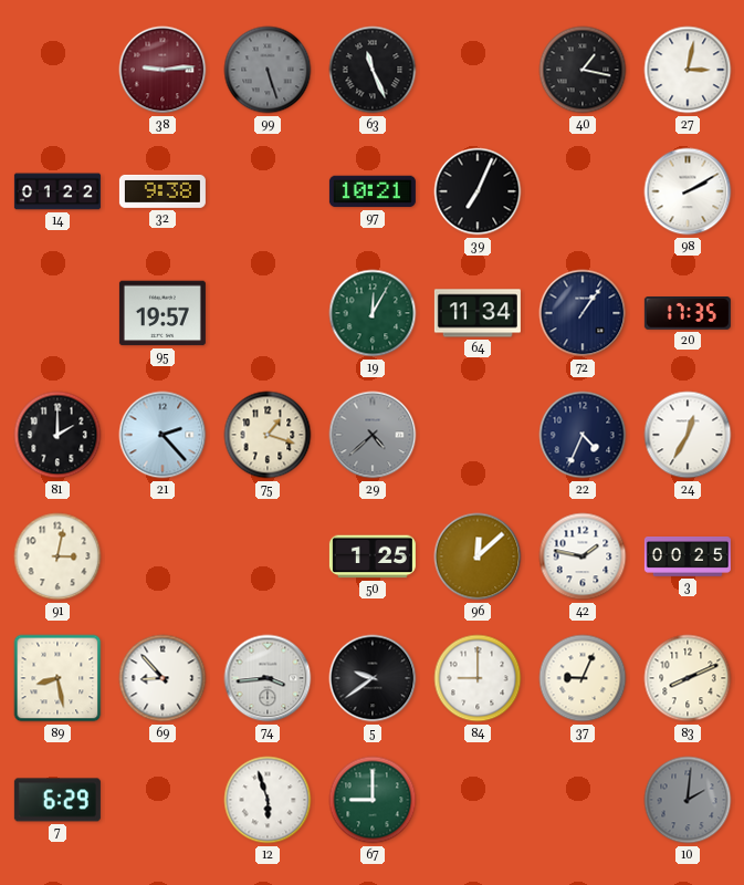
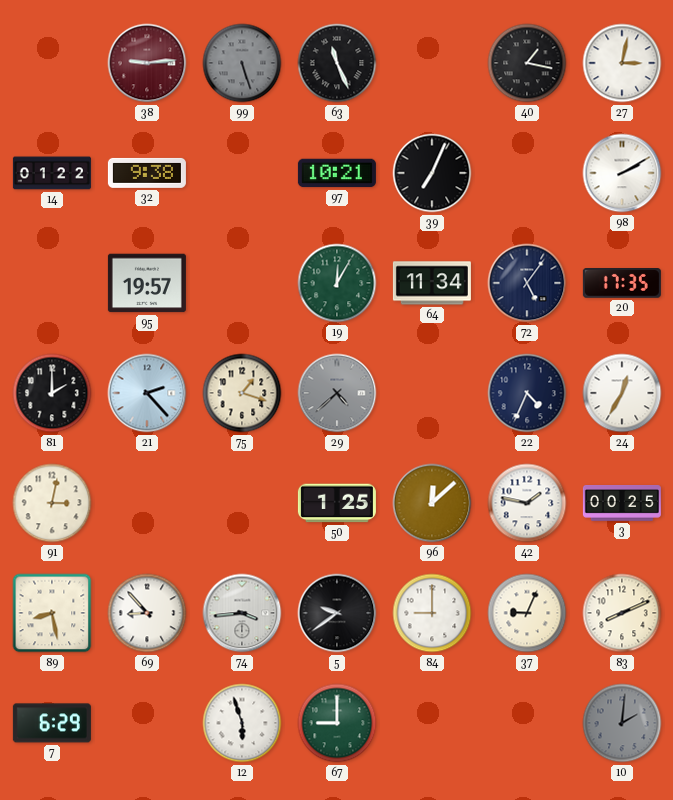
72: 1:06 -> 5:06 (527, 283)
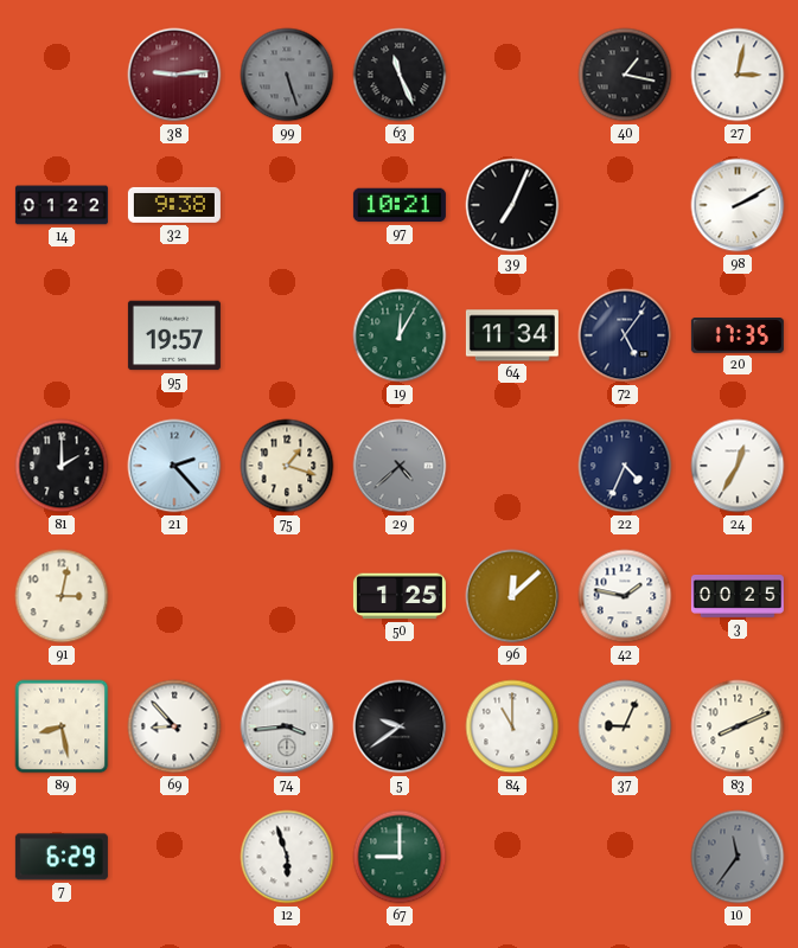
84: 9:00 -> 11:00 (512, 726)
10: 2:01 -> 11:36 (738, 857)
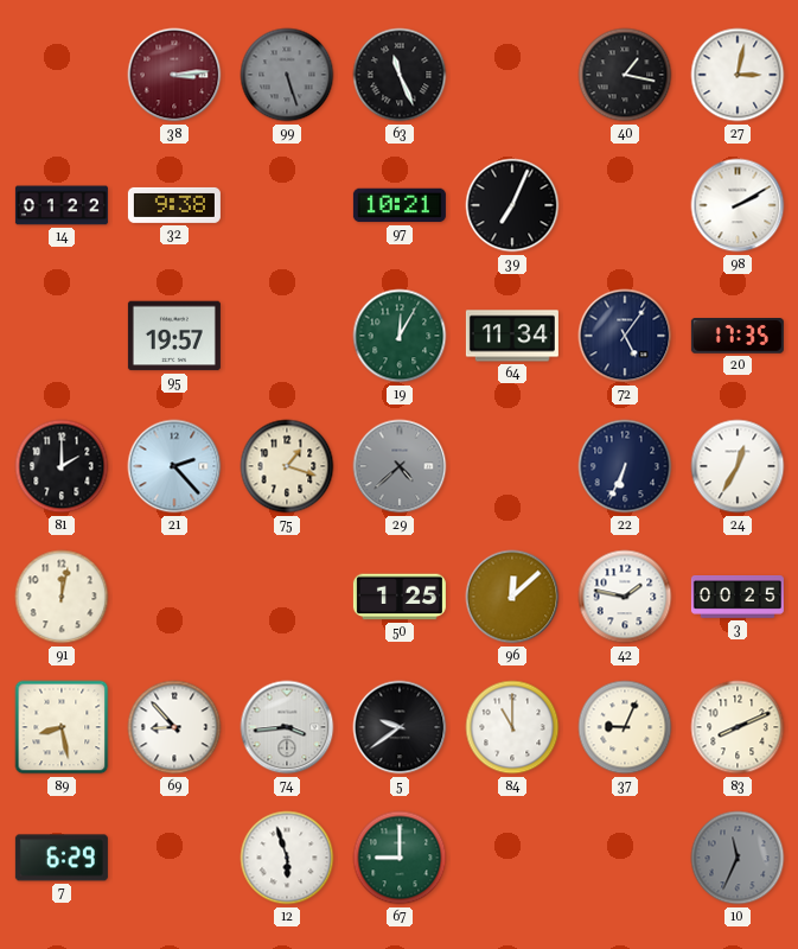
38: 9:14 -> 3:14 (174, 75)
22: 4:34 -> 6:34 (625, 466)
91: 3:02 -> 12:02 (62, 597)
10: 11:36 -> 11:34 (738, 858)
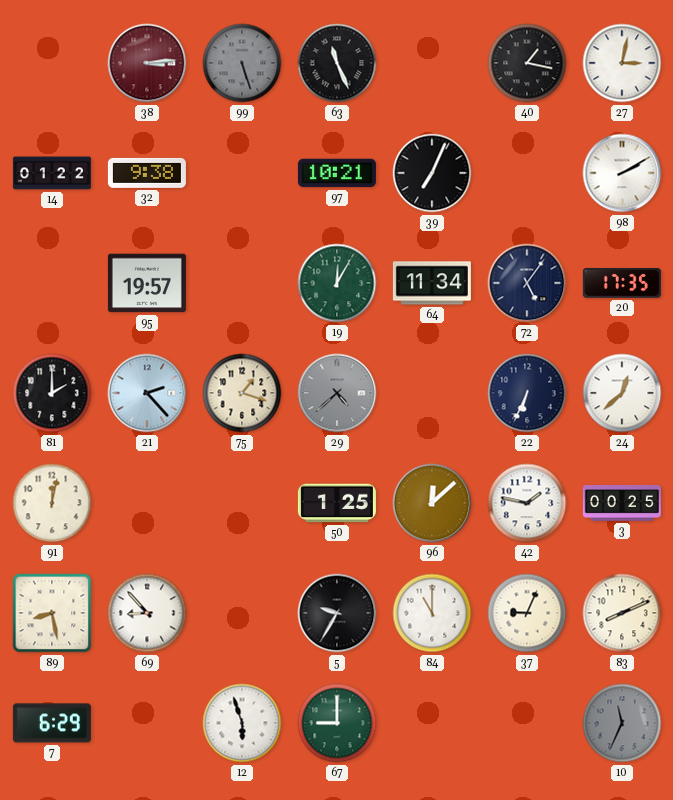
24: 12:35 -> 12:38 (622, 393)
74: 3:44 -> none (287, 727)
5: 9:39 -> 9:35 (337, 613)
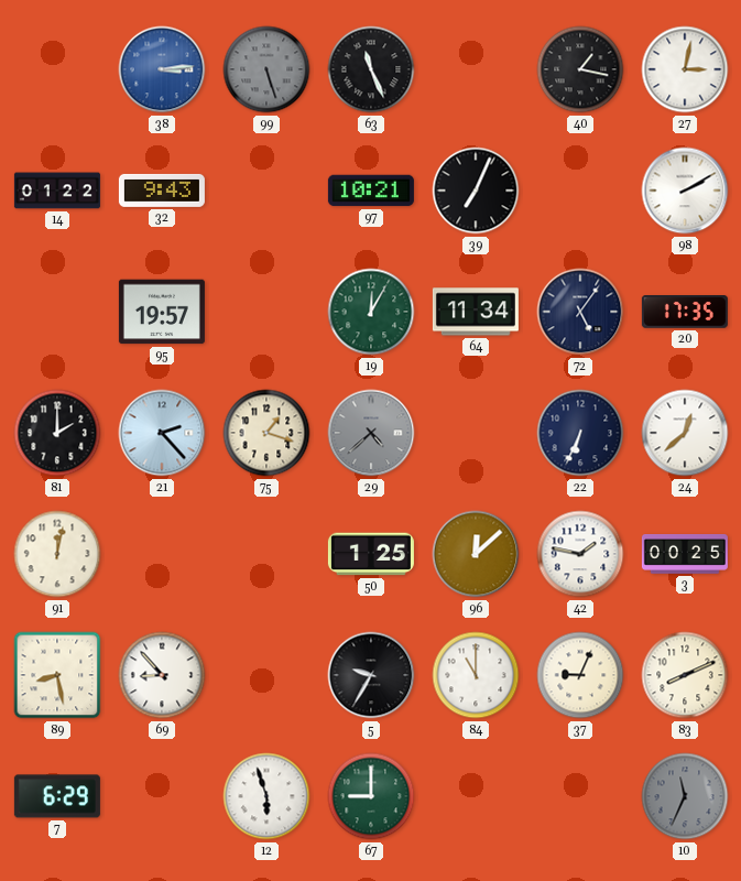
38 dial: burgundy -> blue (162, 69)
32: 9:38 -> 9:43 (162, 191)
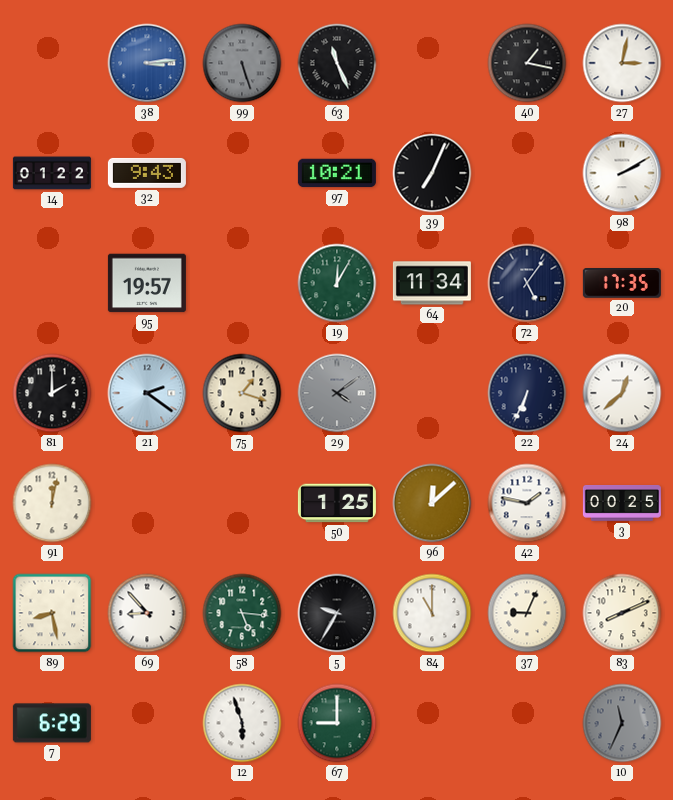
21: 2:23 -> 2:21 (147, 393)
29: 4:38 -> 4:09 (337, 393)
58: none -> 5:16 (242, 613)
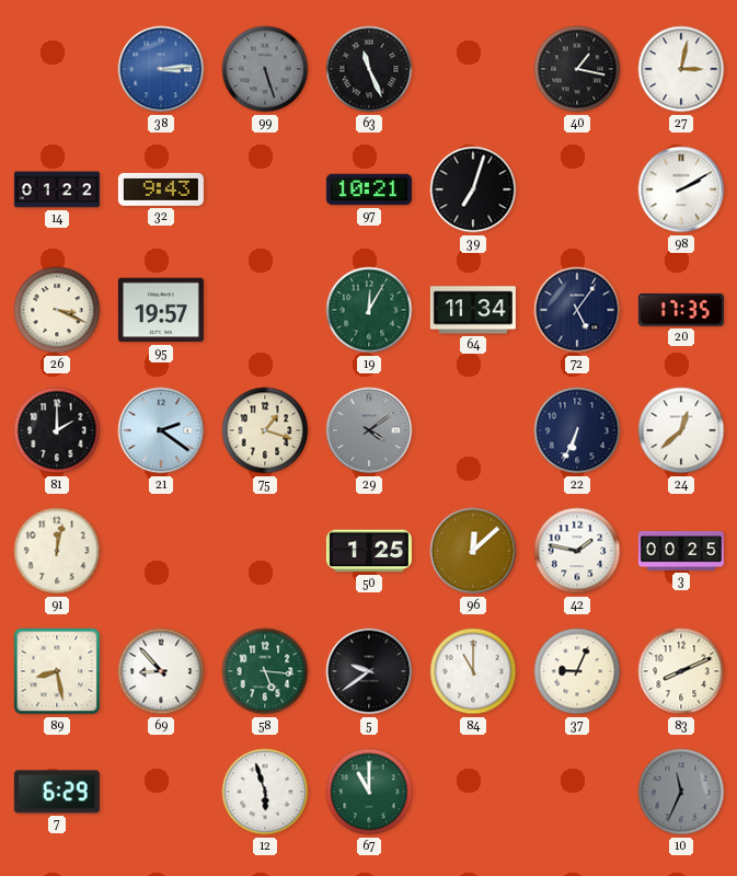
39: 7:04 -> 7:03 (473, 189)
26: none -> 3:19 (57, 310)
5: 9:35 -> 9:39 (369, 671)
67: 9:00 -> 11:00 (369, 792)
